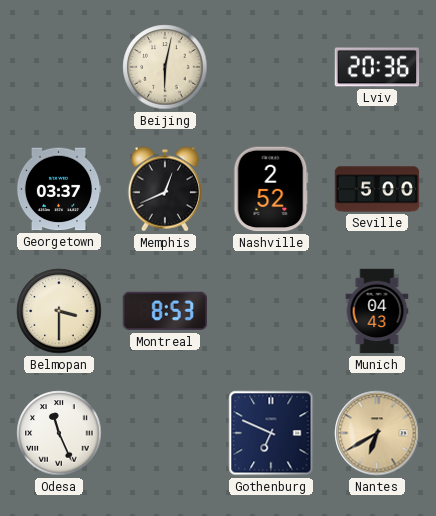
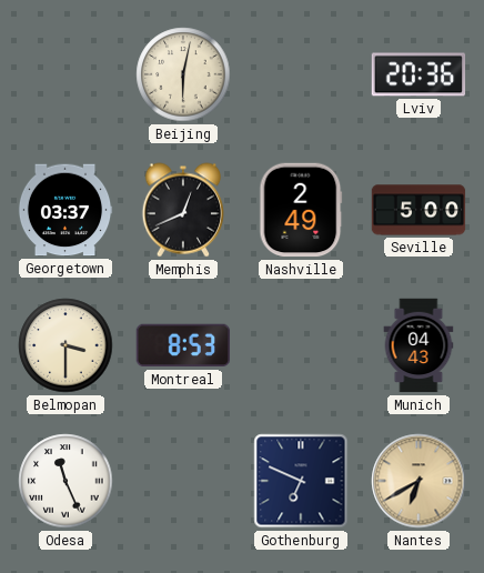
Nashville: 2:52 -> 2:49 (301, 210)
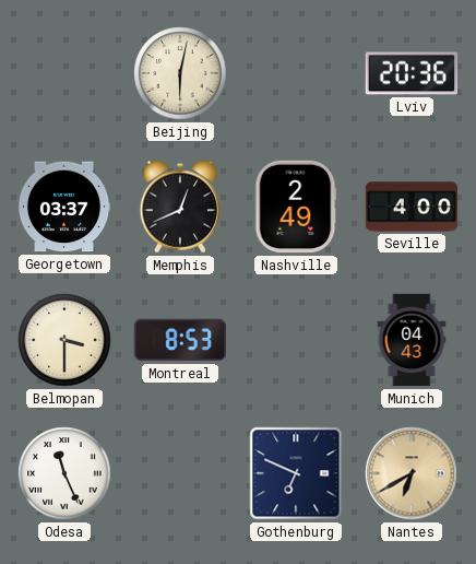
Seville: 5:00 -> 4:00 (412, 207)
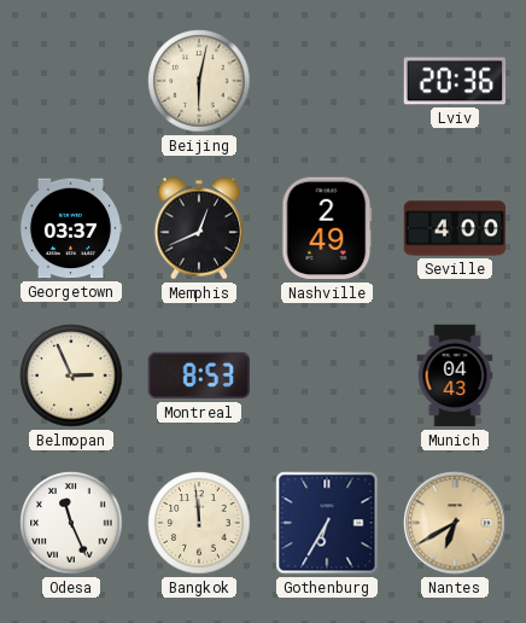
Belmopan: 3:30 -> 2:56 (71, 375)
Bangkok: none -> 11:59 (199, 523)
Gothenburg: 6:49 -> 6:35 (327, 523)
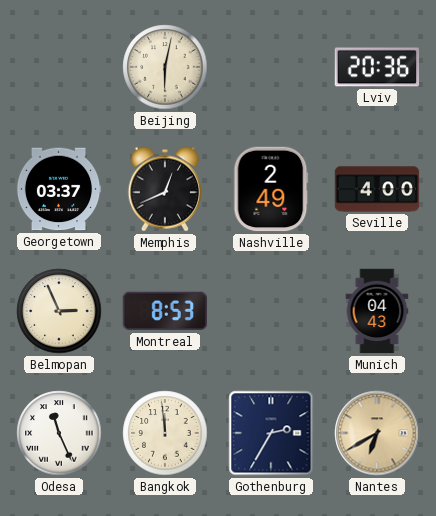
Gothenburg: 6:35 -> 2:35 (271, 433)
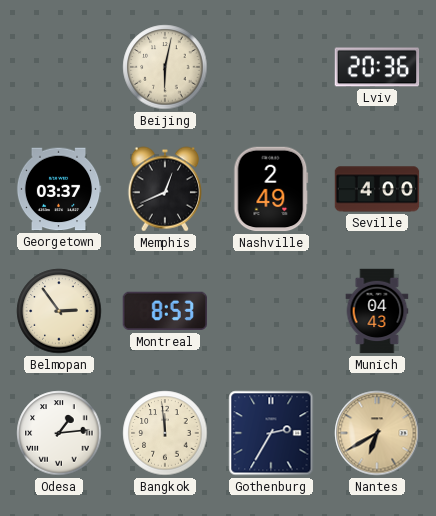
Belmopan: 2:56 -> 2:54 (59, 311)
Odesa: 11:26 -> 1:14 (59, 433)
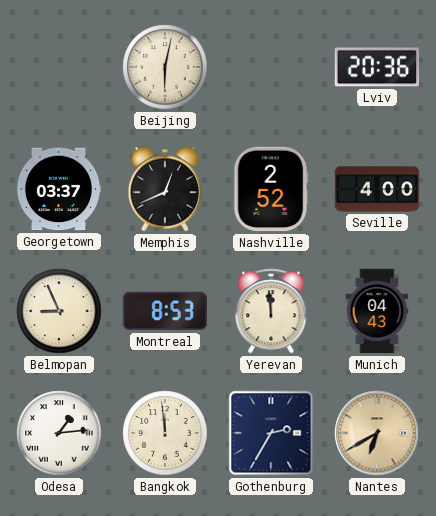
Nashville: 2:49 -> 2:52 (271, 189)
Belmopan: 2:54 -> 8:56 (59, 311)
Yerevan: none -> 11:59 (271, 311)
